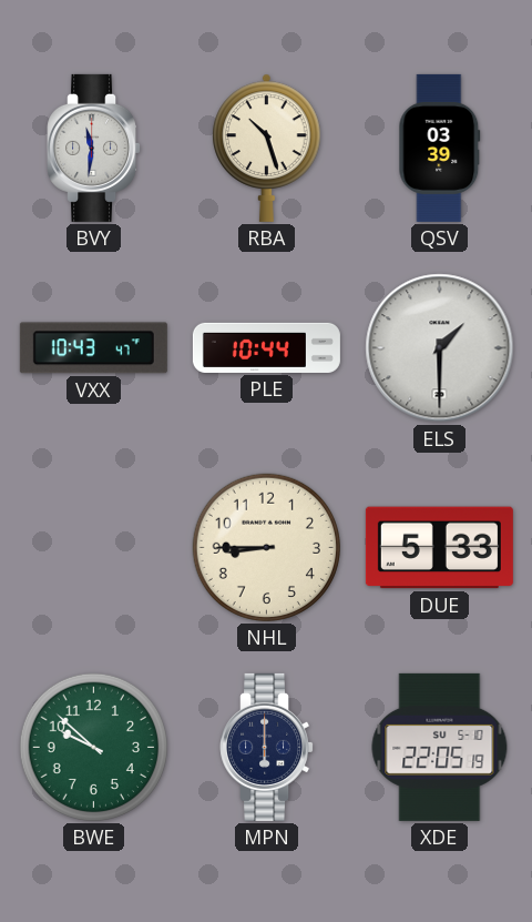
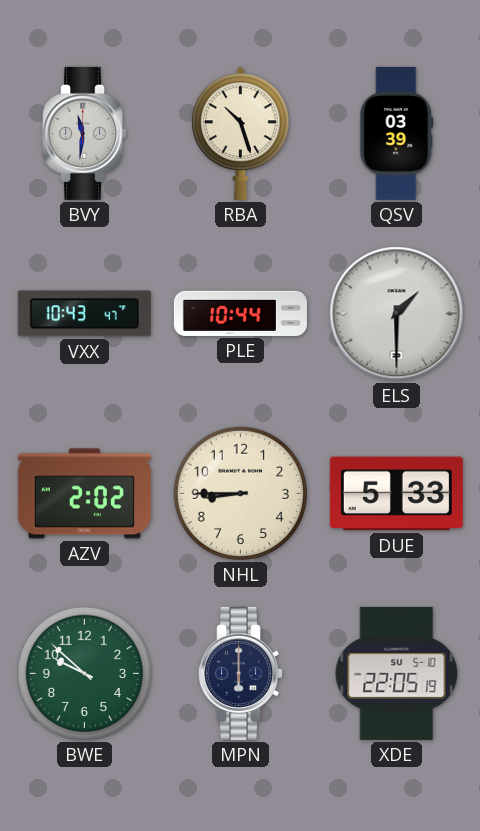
AZV: none -> 2:02 (84, 494)
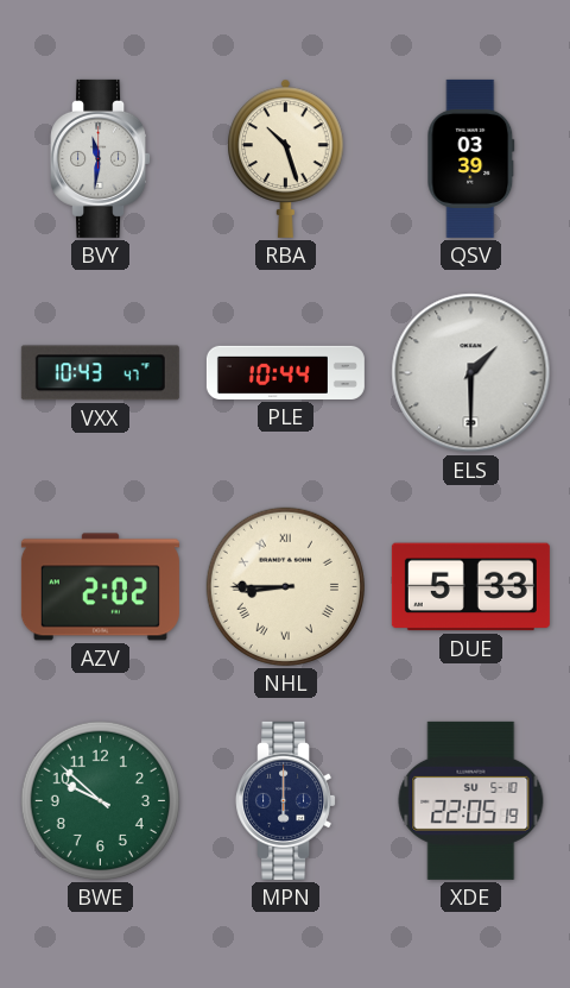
NHL numerals: Arabic -> Roman (285, 586)
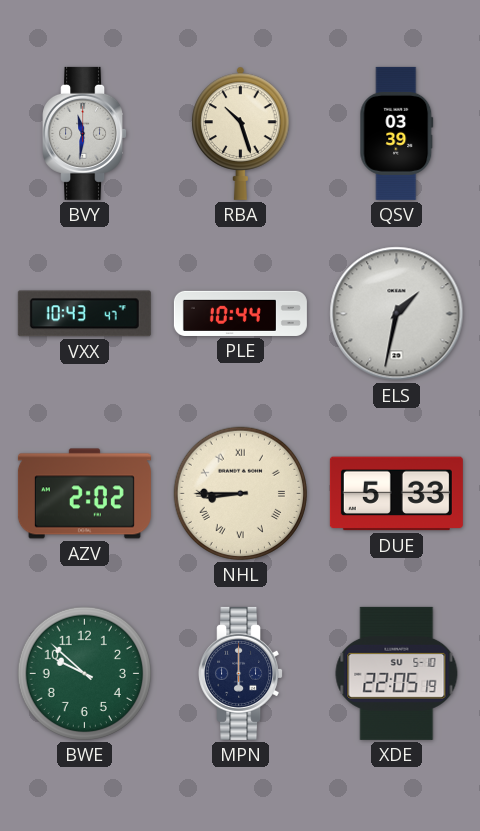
ELS: 1:30 -> 1:32 (397, 314)
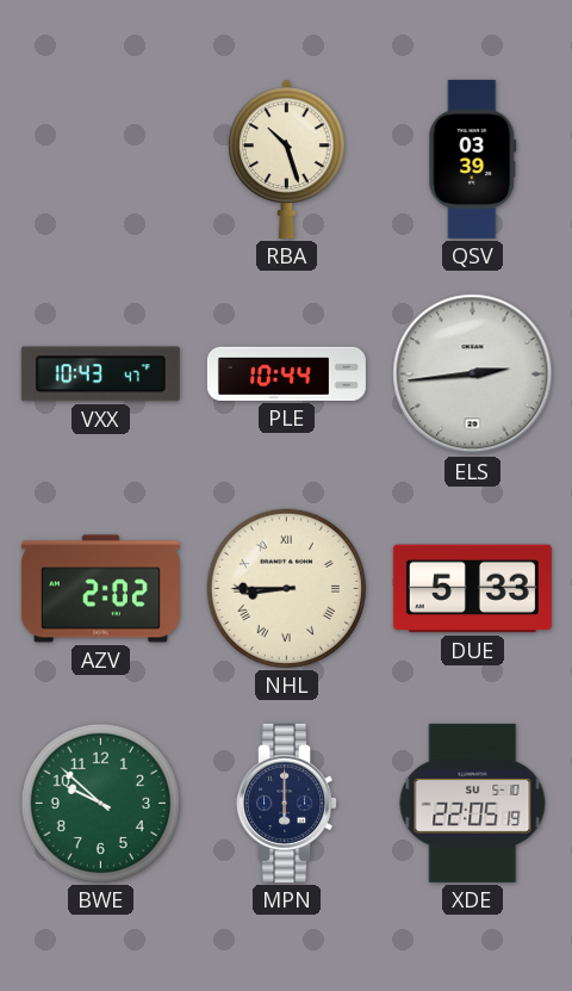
BVY: 11:31 -> none (85, 133)
ELS: 1:32 -> 2:44 (473, 374)
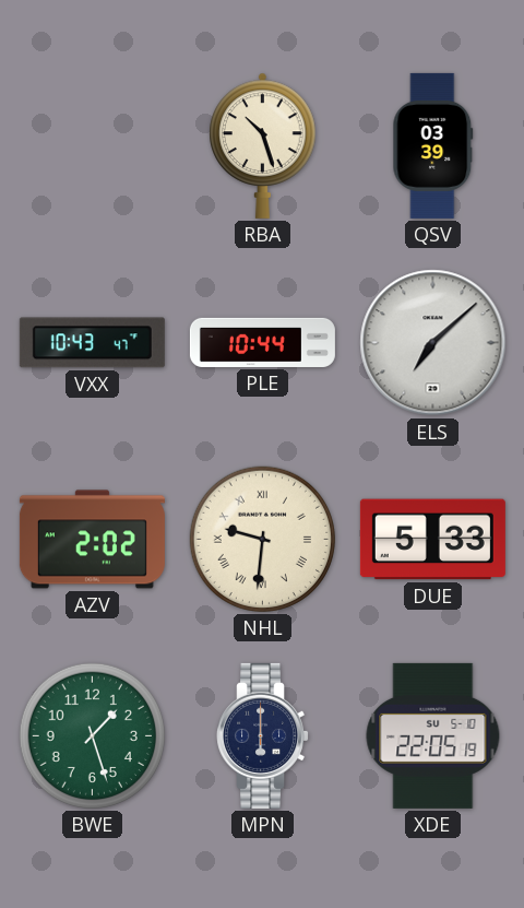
ELS: 2:44 -> 7:08 (433, 343)
NHL: 8:45 -> 9:31 (262, 539)
BWE: 9:52 -> 1:27 (92, 735)
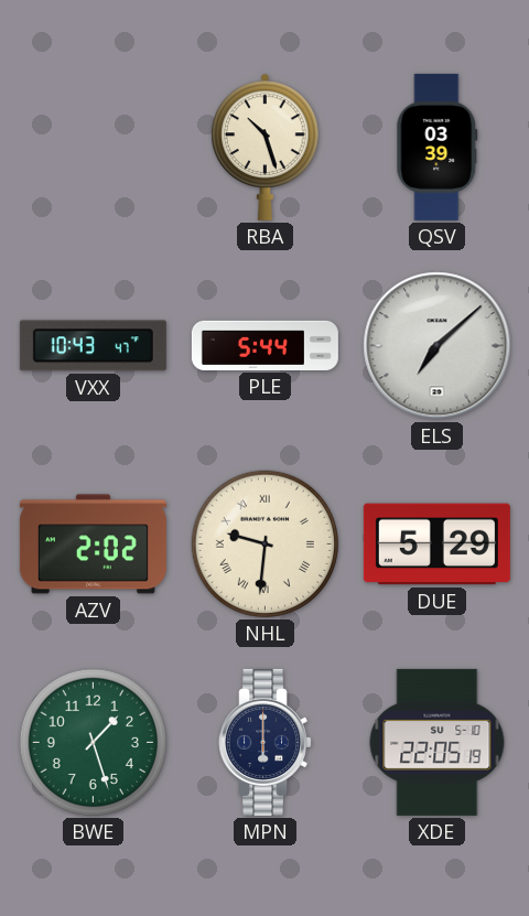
PLE: 10:44 -> 5:44 (264, 345)
DUE: 5:33 -> 5:29 (436, 545)
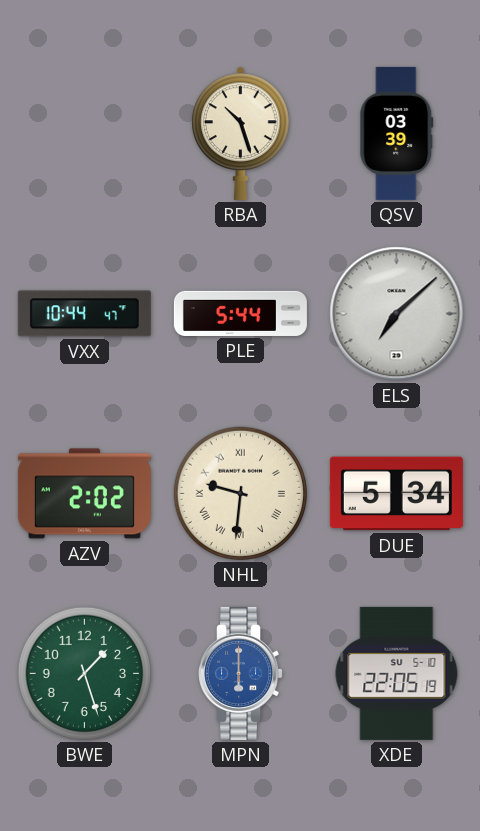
VXX: 10:43 -> 10:44 (84, 314)
DUE: 5:29 -> 5:34 (396, 494)
MPN dial: navy -> blue (241, 673)
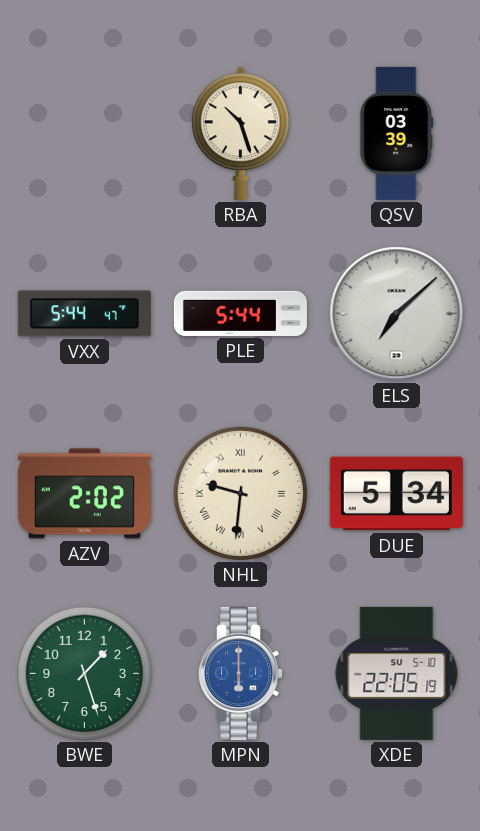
VXX: 10:44 -> 5:44 (84, 314)
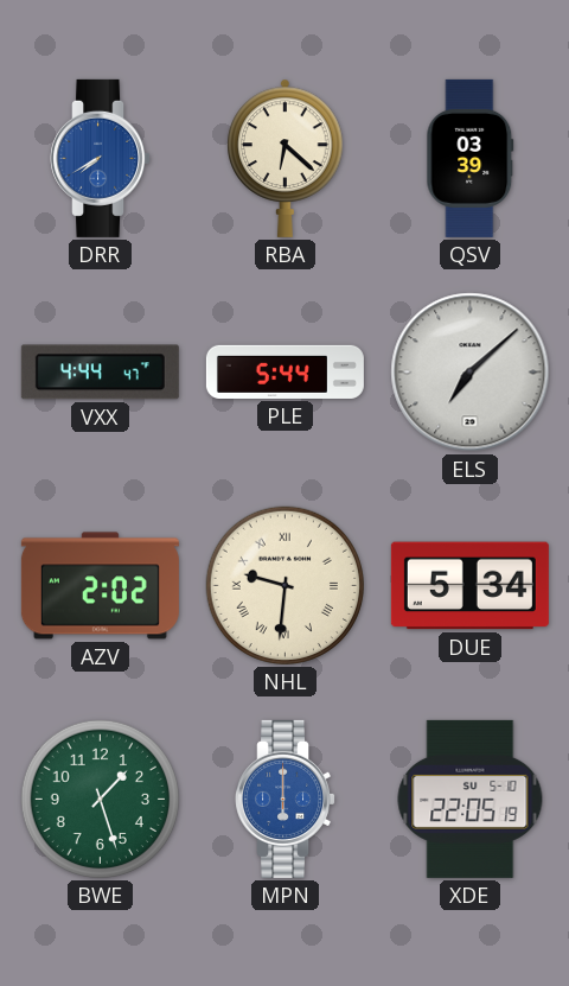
DRR: none -> 7:40 (101, 158)
RBA: 10:27 -> 6:22 (286, 158)
VXX: 5:44 -> 4:44 (100, 373)
